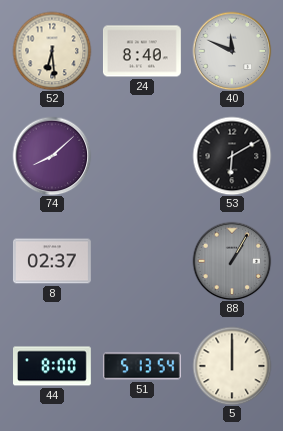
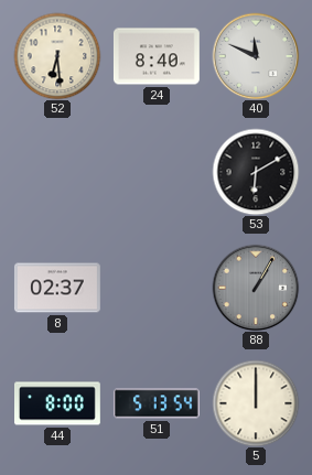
74: 8:08 -> none (52, 156)
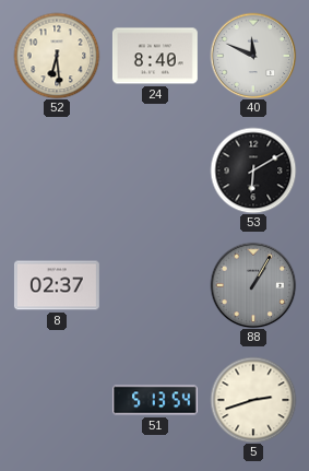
44: 8:00 -> none (58, 403)
5: 12:00 -> 2:42 (253, 400)
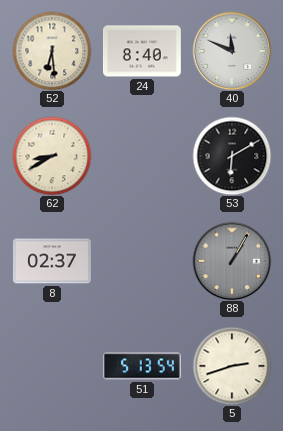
62: none -> 8:40 (52, 156)
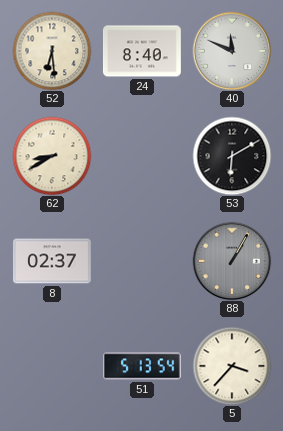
5: 2:42 -> 3:37 (232, 366)
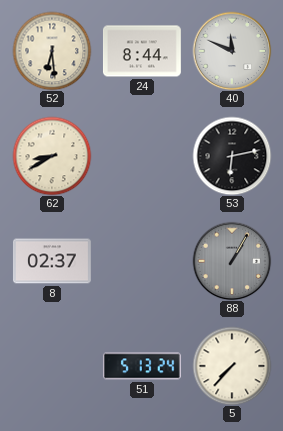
24: 8:40 -> 8:44 (142, 51)
53: 6:10 -> 6:13 (232, 156)
51: 5:13:54 -> 5:13:24 (142, 366)
5: 3:37 -> 7:37 (232, 366)
